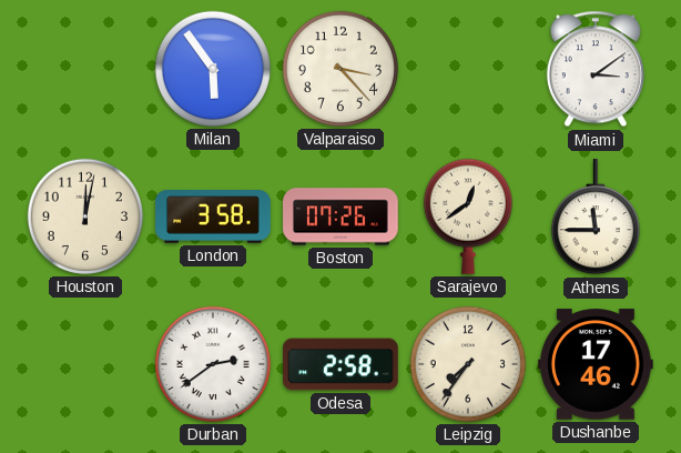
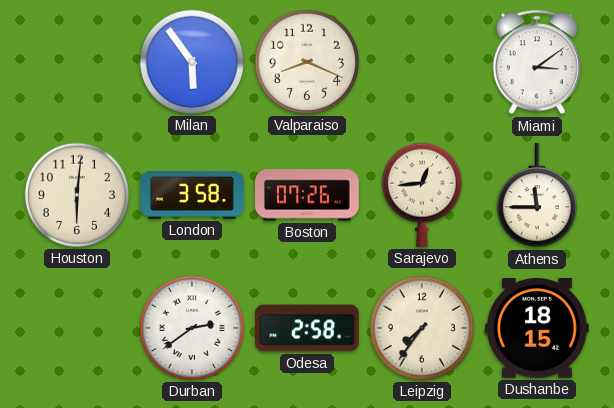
Valparaiso: 3:23 -> 8:19 (307, 62)
Houston: 12:02 -> 6:01 (77, 195)
Sarajevo: 12:39 -> 12:44 (422, 195)
Dushanbe: 17:46 -> 18:15 (538, 328)
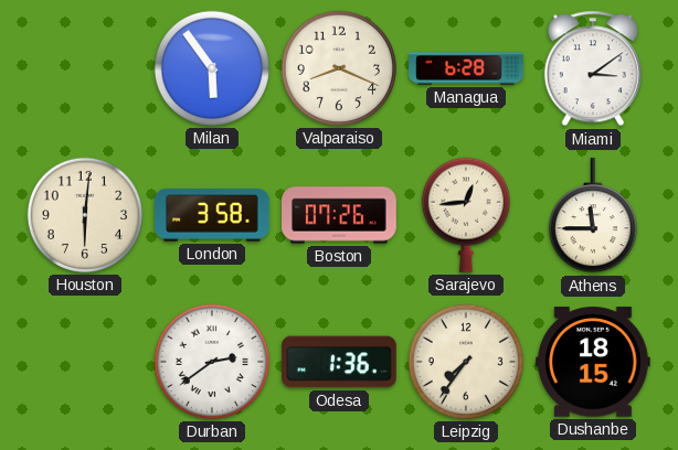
Managua: none -> 6:28 (466, 68)
Odesa: 2:58 -> 1:36 (339, 362)
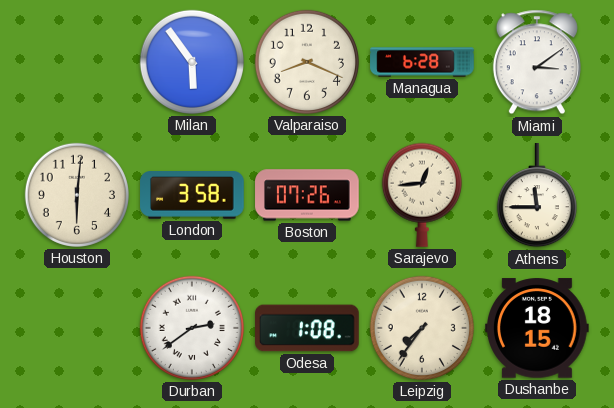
Odesa: 1:36 -> 1:08 (307, 328)
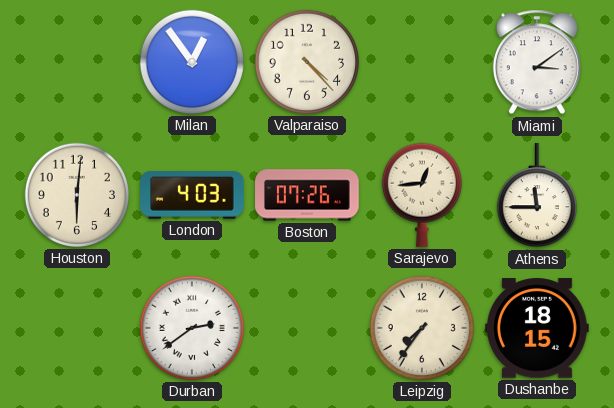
Milan: 5:54 -> 12:54 (192, 62)
Valparaiso: 8:19 -> 4:23 (307, 62)
Managua: 6:28 -> none (422, 62)
London: 3:58 -> 4:03 (192, 195)
Odesa: 1:08 -> none (307, 328)
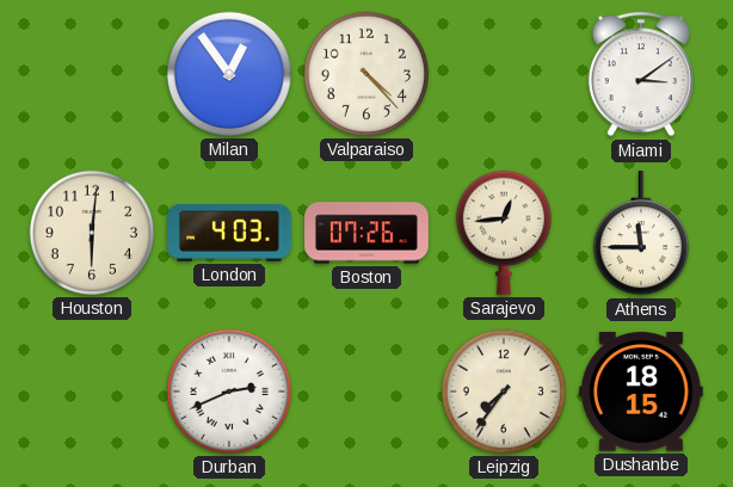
Durban: 2:39 -> 2:41 (229, 392)
